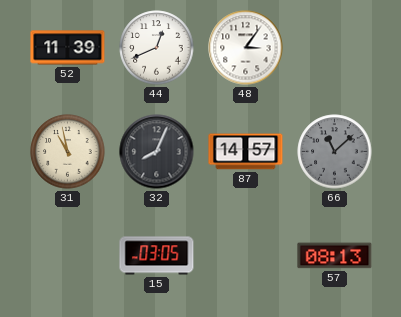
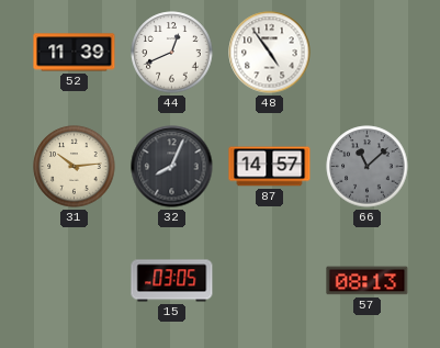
48: 3:06 -> 4:54 (270, 53)
31: 10:58 -> 10:14 (75, 167)
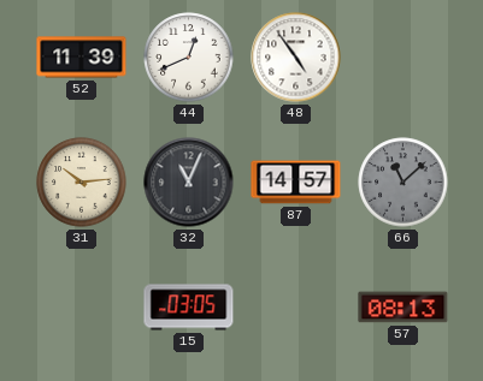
32: 8:04 -> 11:04 (189, 183)
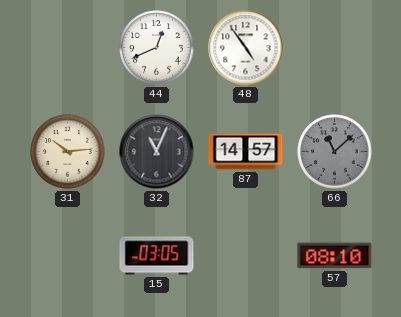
52: 11:39 -> none (82, 58)
57: 08:13 -> 08:10 (335, 256)
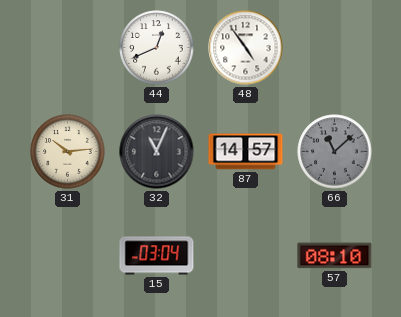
15: 03:05 -> 03:04 (157, 256)
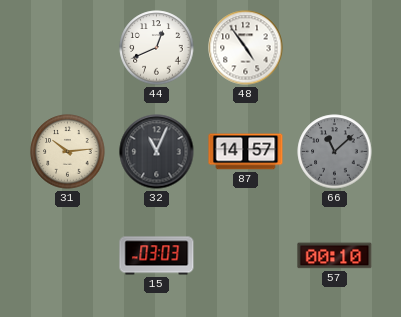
15: 03:04 -> 03:03 (157, 256)
57: 08:10 -> 00:10 (335, 256)
